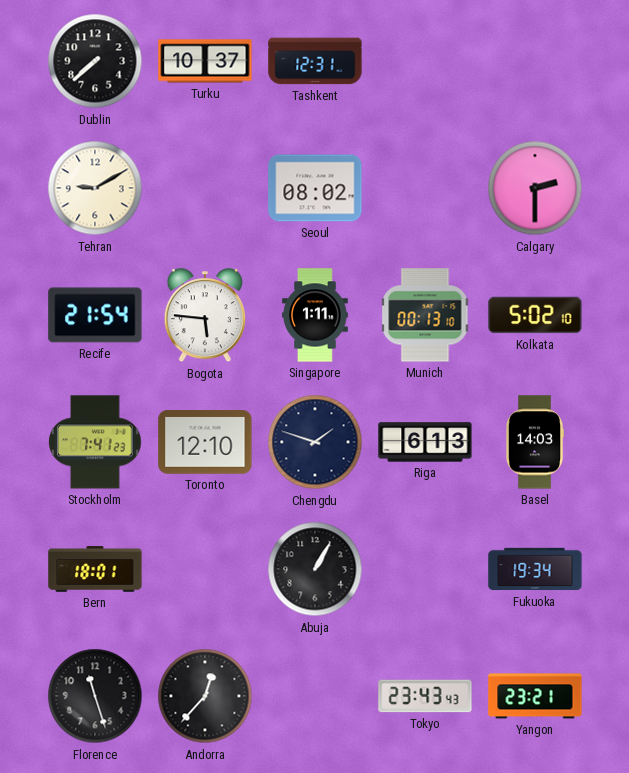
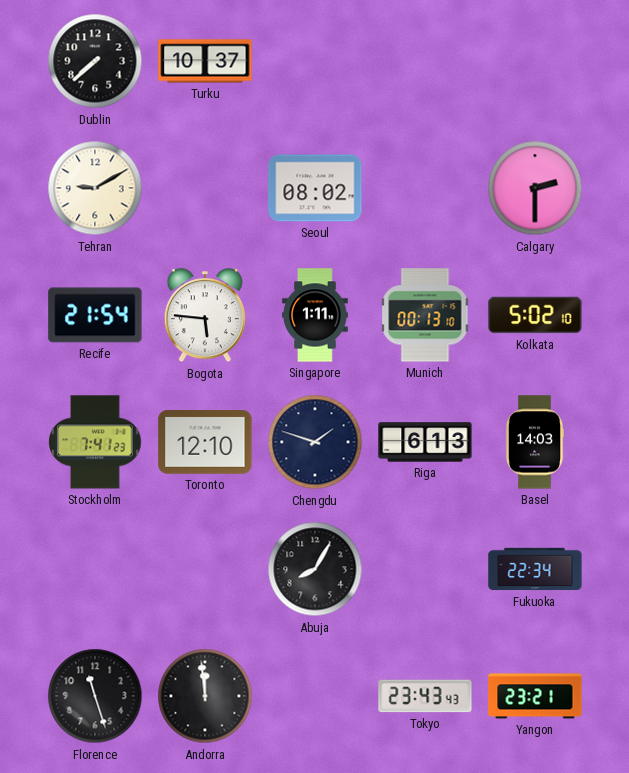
Tashkent: 12:31 -> none (315, 61)
Bern: 18:01 -> none (95, 569)
Abuja: 1:05 -> 8:05 (315, 569)
Fukuoka: 19:34 -> 22:34 (535, 569)
Andorra: 12:37 -> 11:59 (205, 696)
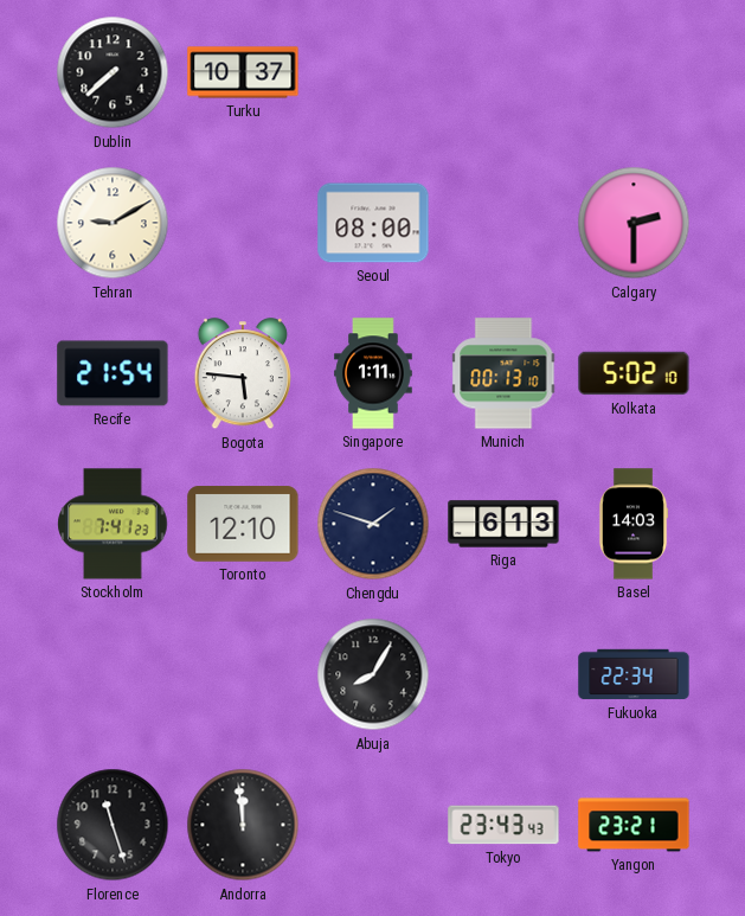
Seoul: 08:02 -> 08:00 (373, 223)
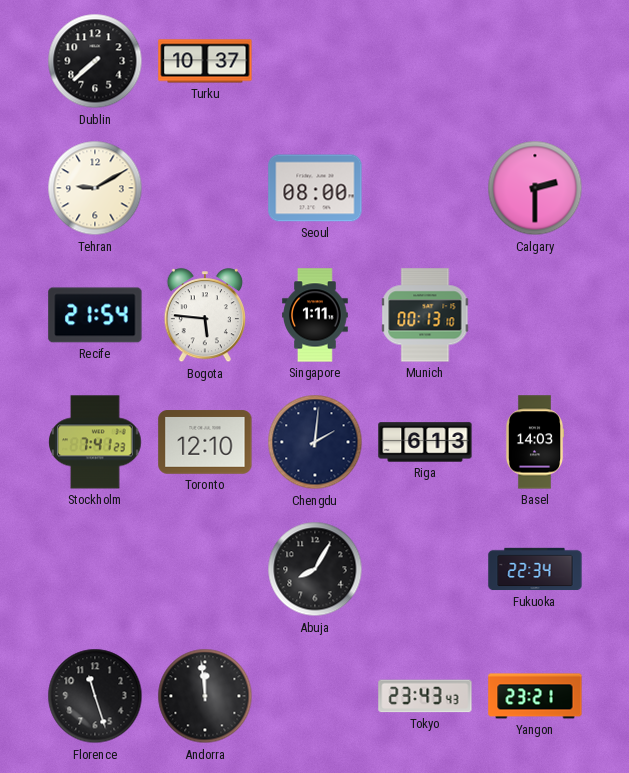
Kolkata: 5:02 -> none (634, 373)
Chengdu: 1:48 -> 2:01 (315, 442)
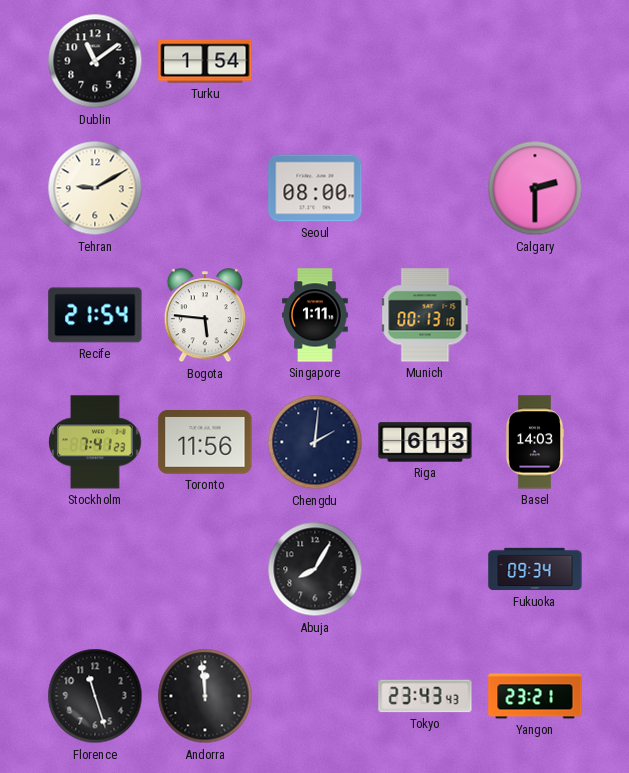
Dublin: 7:38 -> 11:09 (95, 61)
Turku: 10:37 -> 1:54 (205, 61)
Toronto: 12:10 -> 11:56 (205, 442)
Fukuoka: 22:34 -> 09:34 (535, 569)
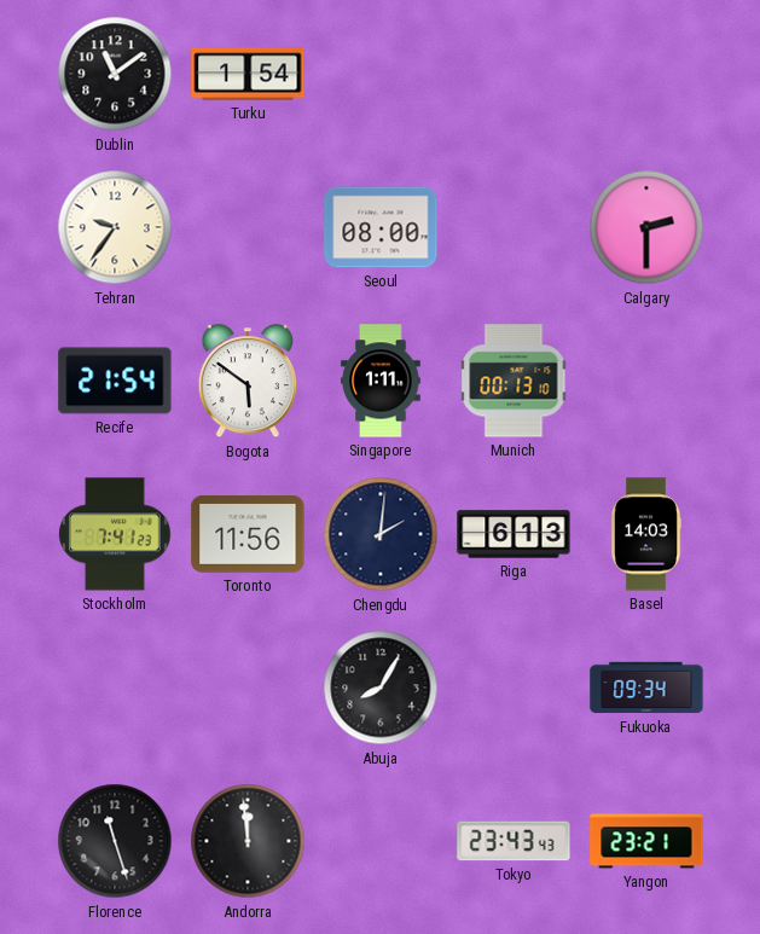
Tehran: 9:10 -> 9:36 (115, 227)
Bogota: 5:46 -> 5:51 (248, 382)
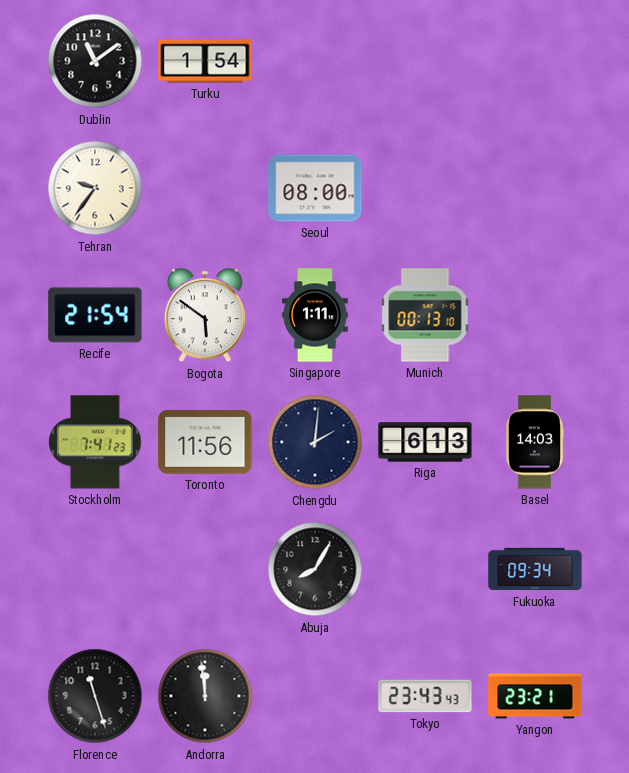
Calgary: 2:30 -> none (646, 227)
